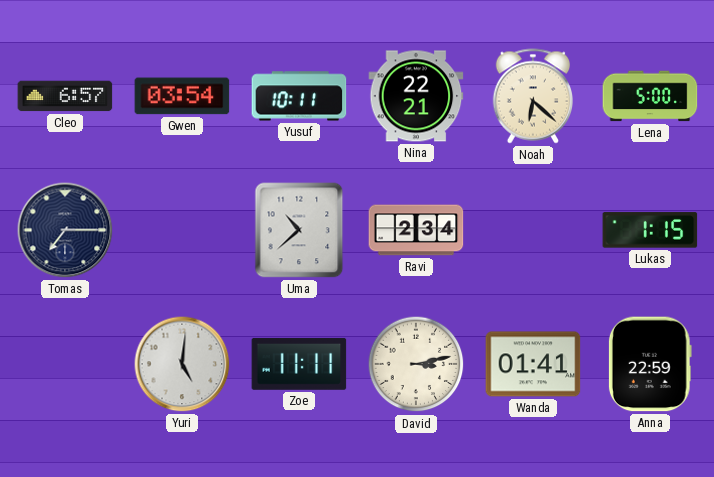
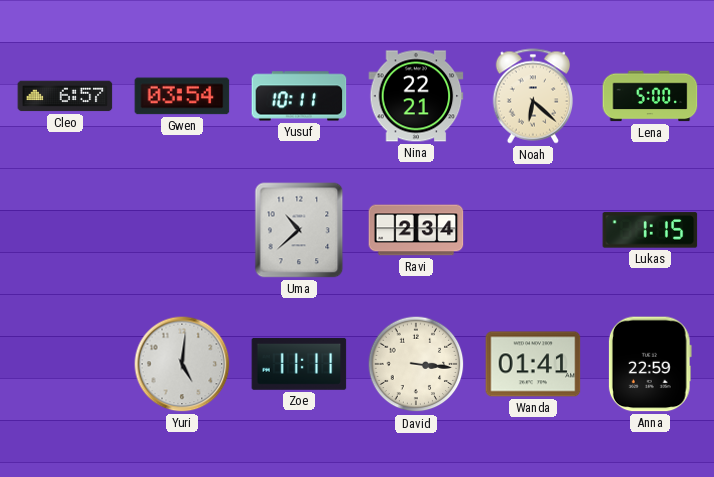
Tomas: 7:15 -> none (65, 230)
David: 3:13 -> 3:16 (416, 364)
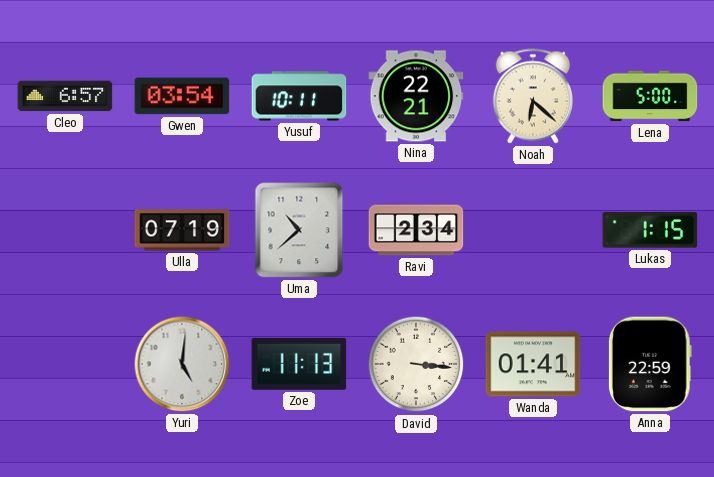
Ulla: none -> 07:19 (182, 230)
Zoe: 11:11 -> 11:13 (299, 364)
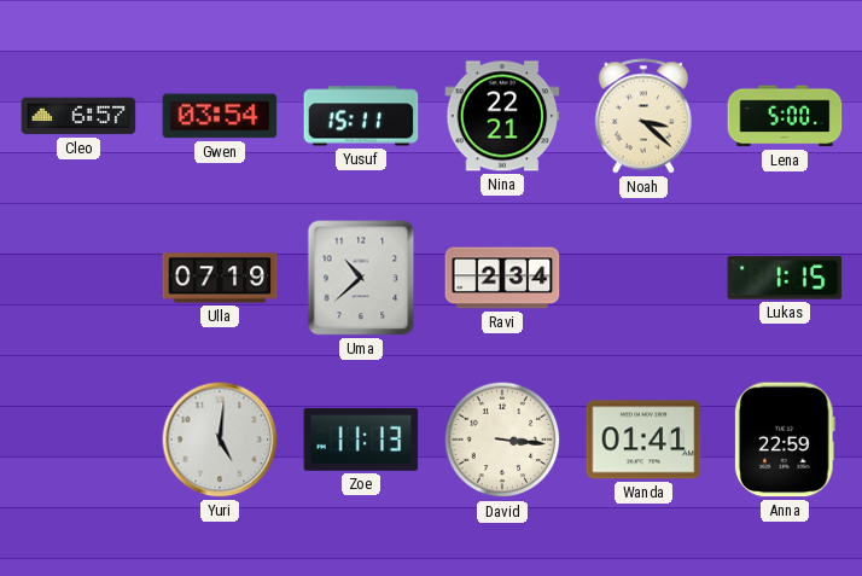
Yusuf: 10:11 -> 15:11 (361, 116)
Noah: 6:22 -> 3:22 (642, 116)
